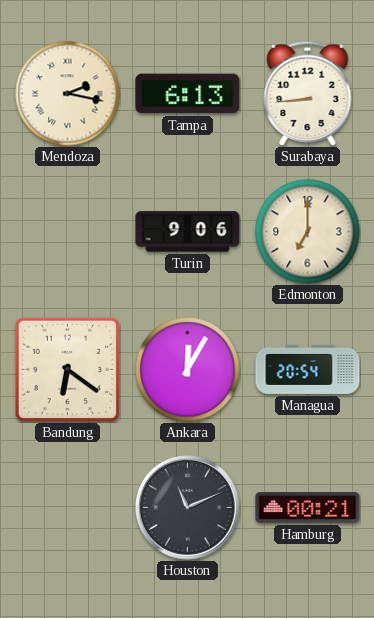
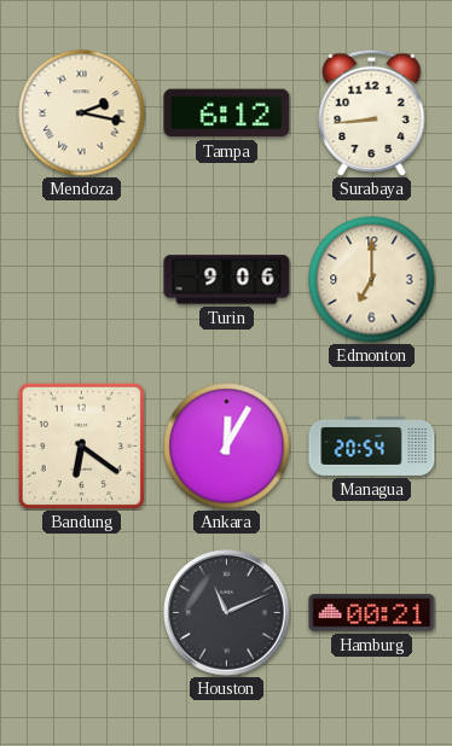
Tampa: 6:13 -> 6:12 (227, 113)
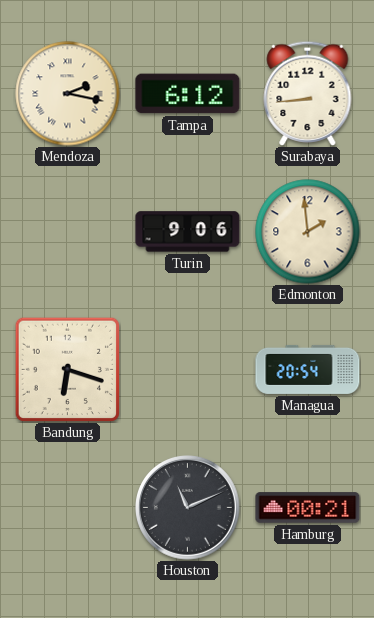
Edmonton: 7:00 -> 1:59 (308, 232)
Bandung: 6:21 -> 6:18 (67, 369)
Ankara: 12:05 -> none (227, 447)
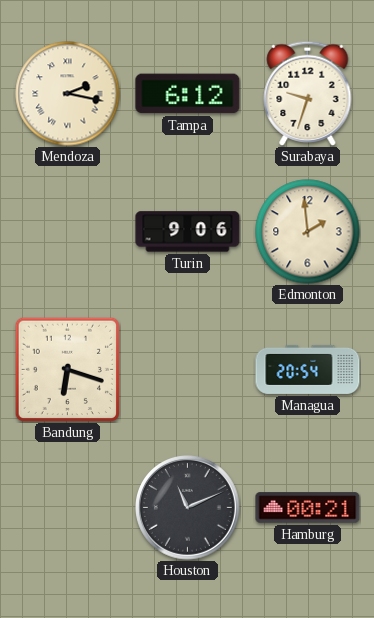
Surabaya: 8:44 -> 9:33 (308, 93)
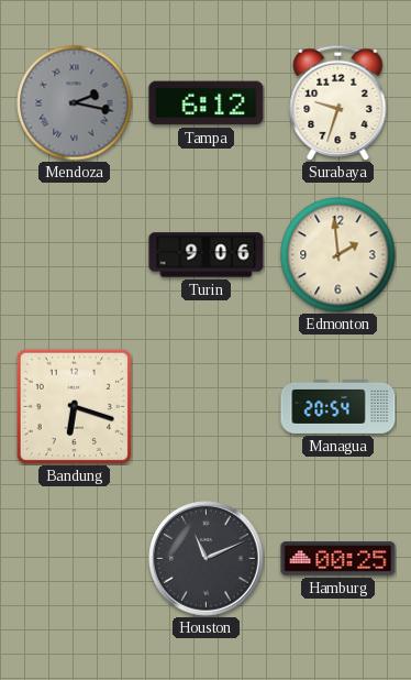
Mendoza dial: cream -> grey (75, 103)
Hamburg: 00:21 -> 00:25 (338, 559)
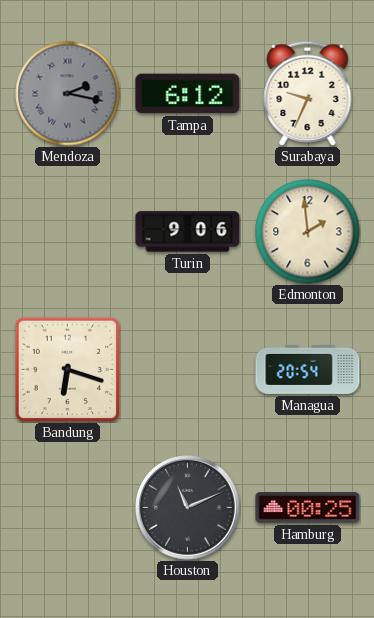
Surabaya: 9:33 -> 9:34 (308, 93)
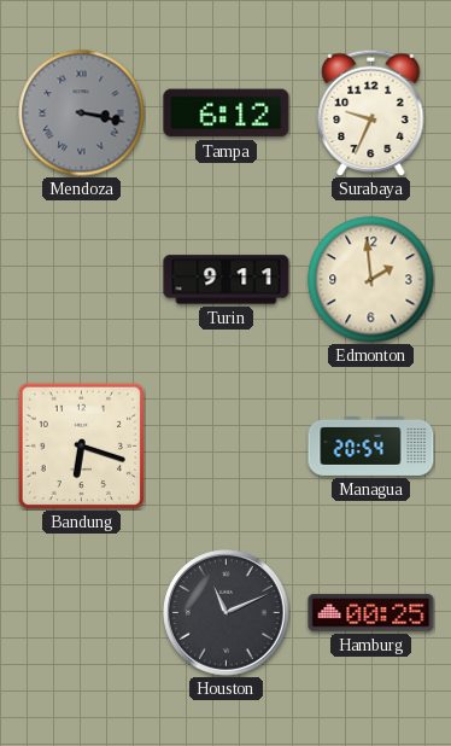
Mendoza: 2:17 -> 3:17 (82, 113)
Turin: 9:06 -> 9:11 (227, 280)
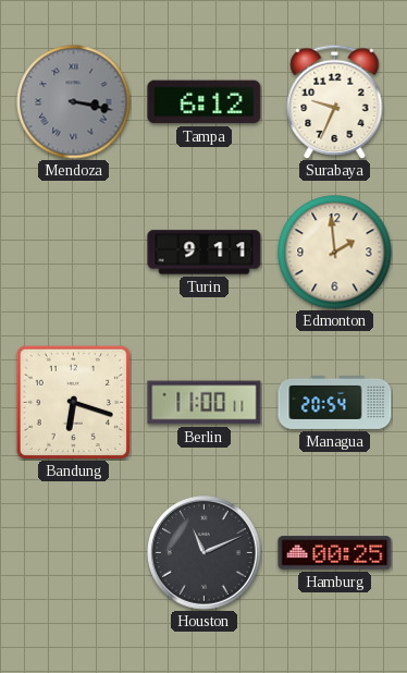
Berlin: none -> 11:00 (205, 403)
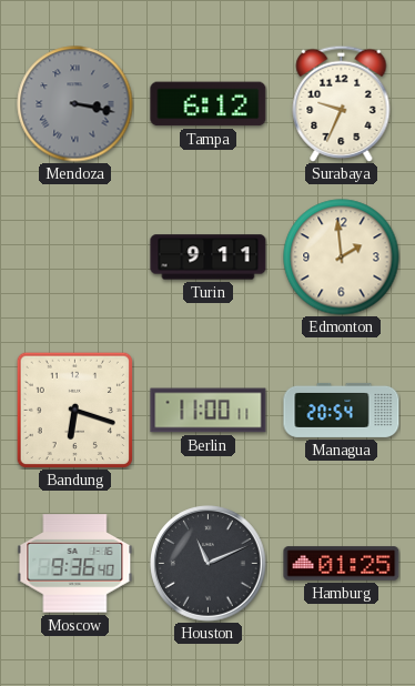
Moscow: none -> 9:36 (75, 564)
Hamburg: 00:25 -> 01:25 (342, 564)
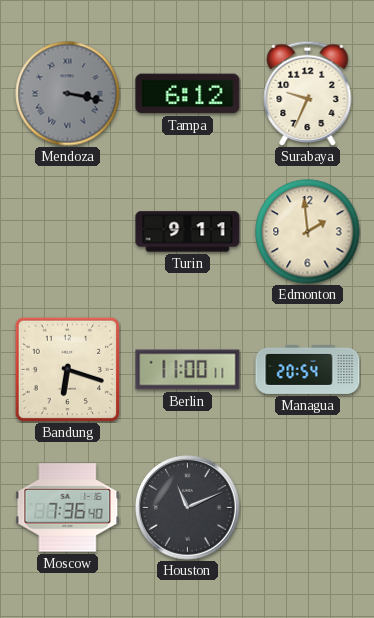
Moscow: 9:36 -> 7:36 (68, 508)
Hamburg: 01:25 -> none (342, 564)
